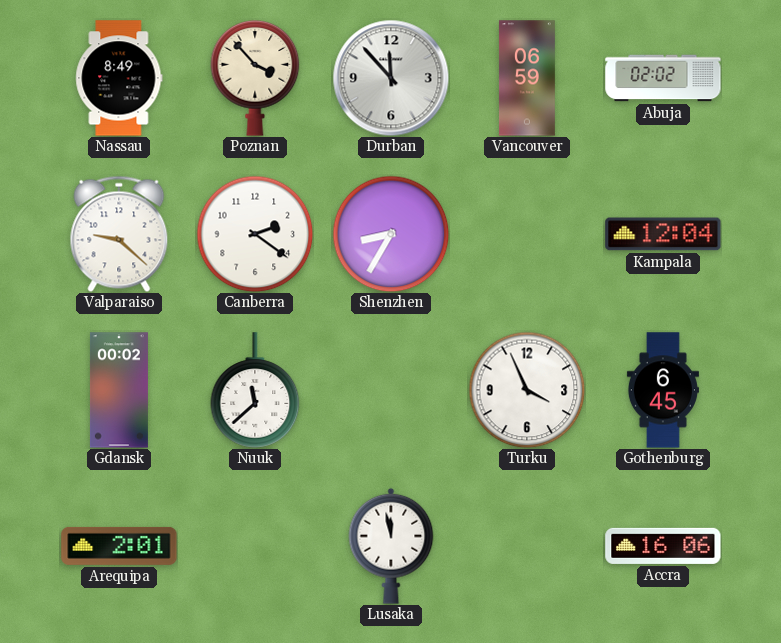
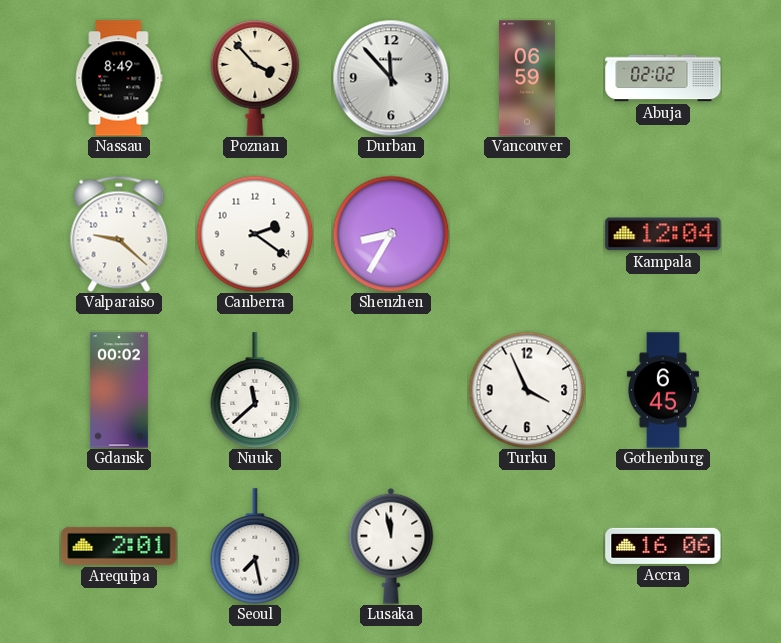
Seoul: none -> 7:28 (255, 546)
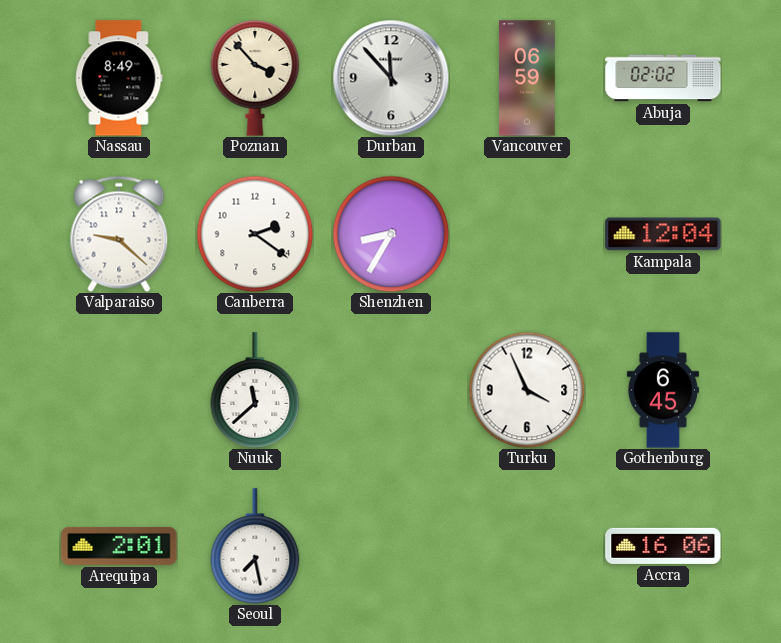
Gdansk: 00:02 -> none (119, 390)
Lusaka: 11:58 -> none (391, 546)
